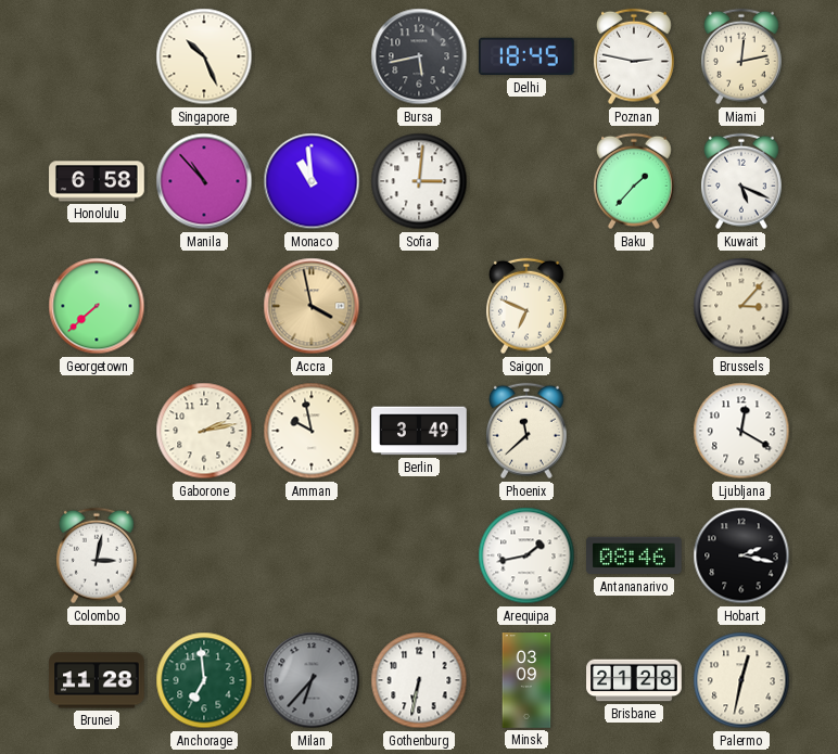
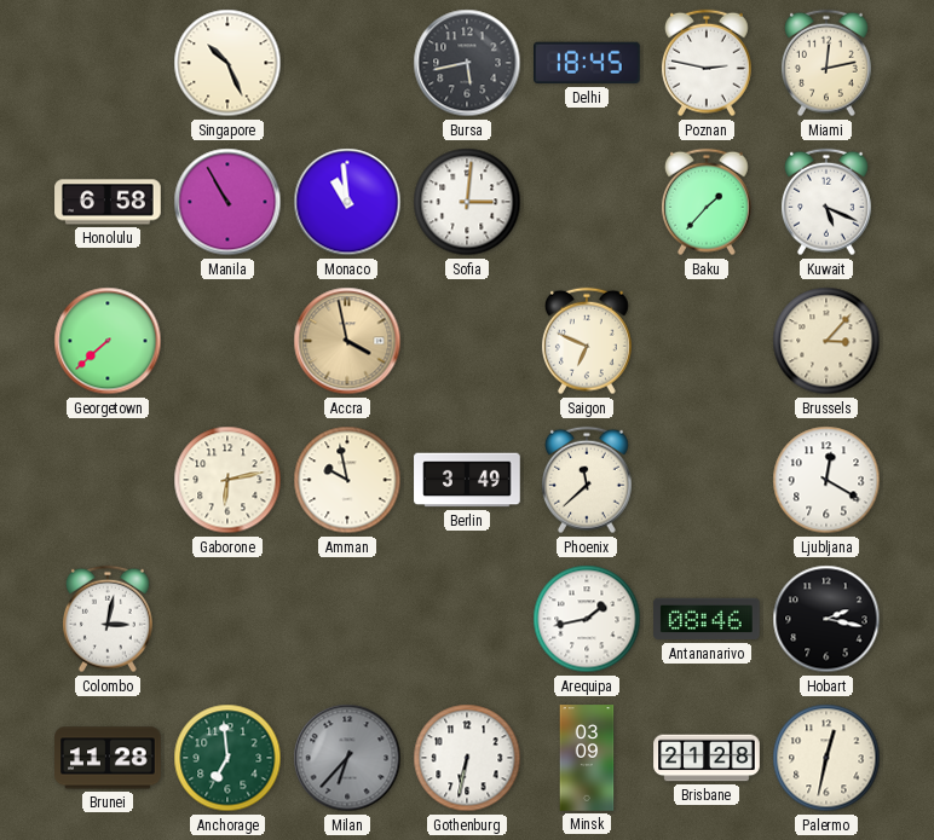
Manila: 10:53 -> 10:55 (227, 202)
Gaborone: 2:13 -> 6:13 (227, 480)
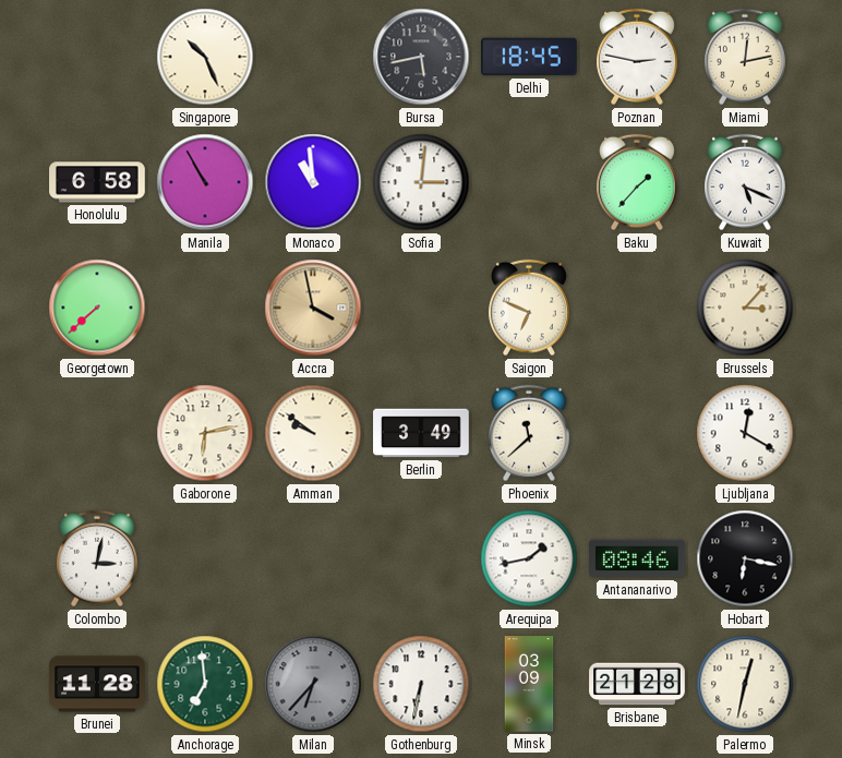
Amman: 9:58 -> 9:51 (313, 433)
Hobart: 2:17 -> 6:17 (745, 558)
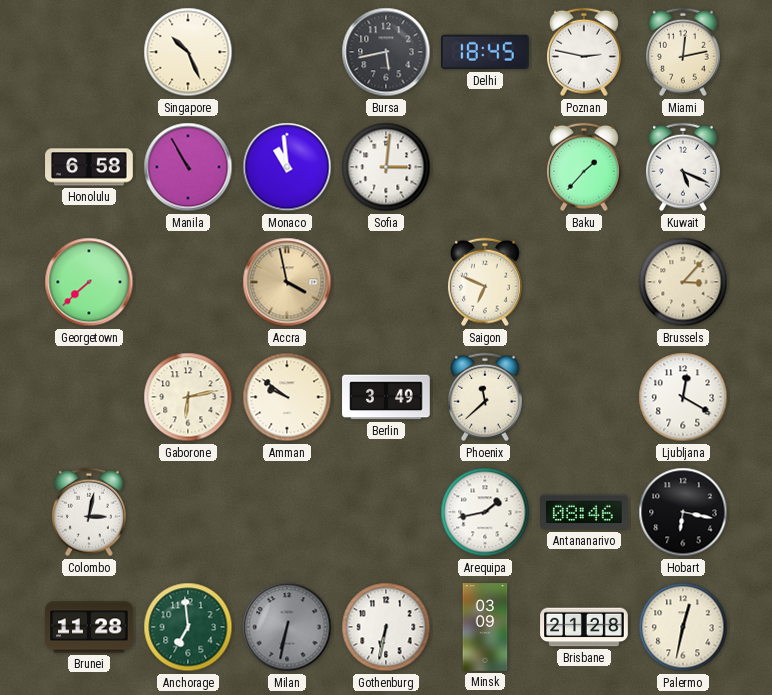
Milan: 6:37 -> 6:32 (287, 627)
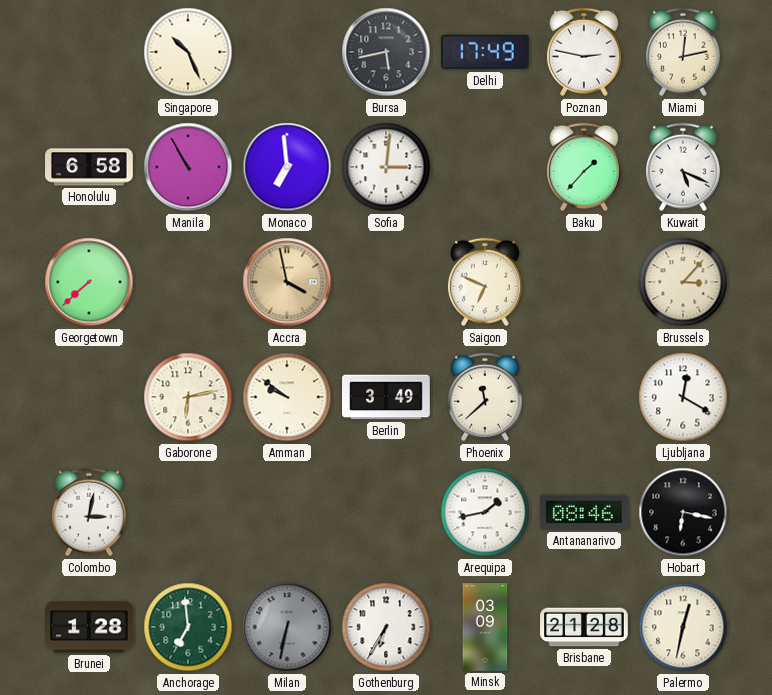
Delhi: 18:45 -> 17:49 (486, 52)
Monaco: 10:59 -> 6:59 (287, 167)
Brunei: 11:28 -> 1:28 (89, 627)
Gothenburg: 6:32 -> 6:35 (386, 627)
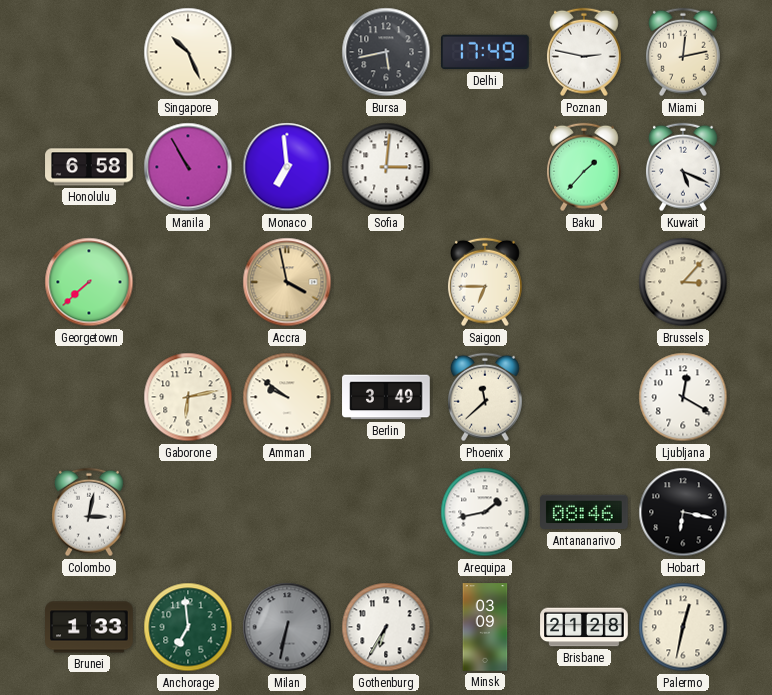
Saigon: 6:49 -> 6:45 (485, 282)
Brunei: 1:28 -> 1:33 (89, 627)
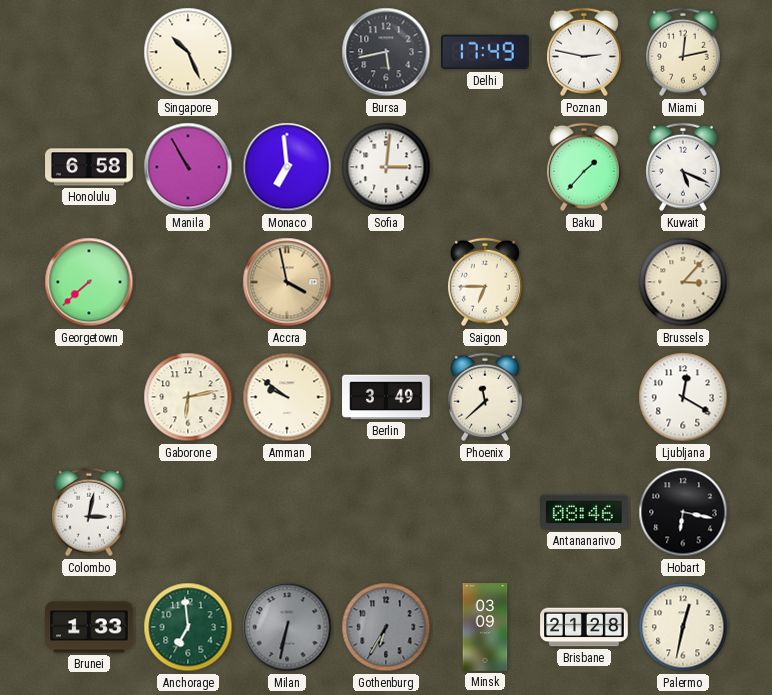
Arequipa: 1:43 -> none (485, 512)
Gothenburg dial: white -> grey (386, 627)
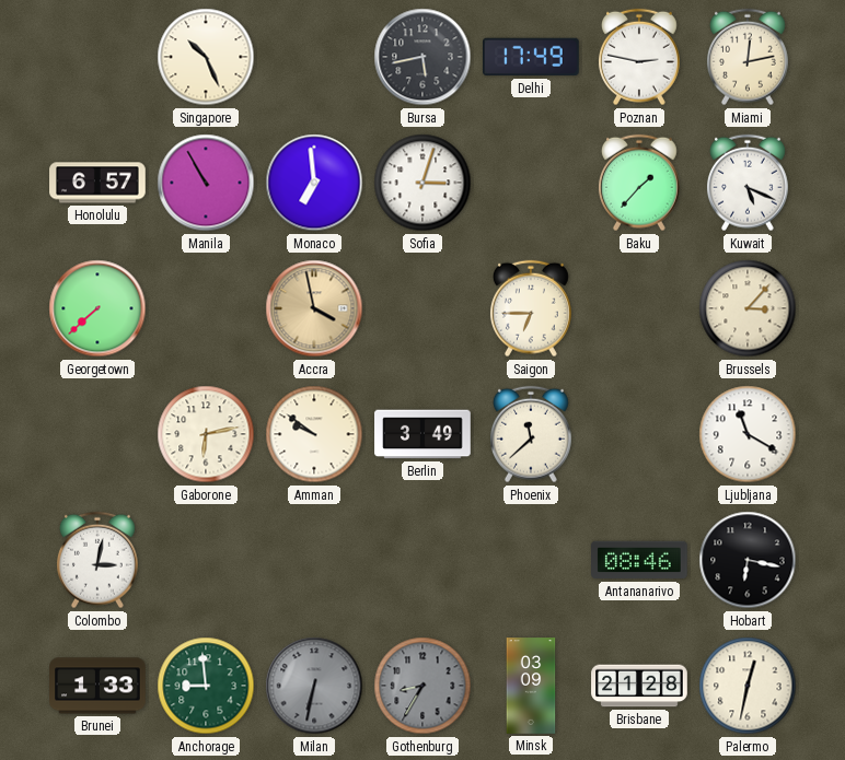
Honolulu: 6:58 -> 6:57 (97, 183)
Sofia: 3:01 -> 3:03 (422, 183)
Ljubljana: 12:20 -> 11:20 (748, 434)
Anchorage: 6:59 -> 8:59 (206, 686)
Gothenburg: 6:35 -> 8:35 (422, 686)
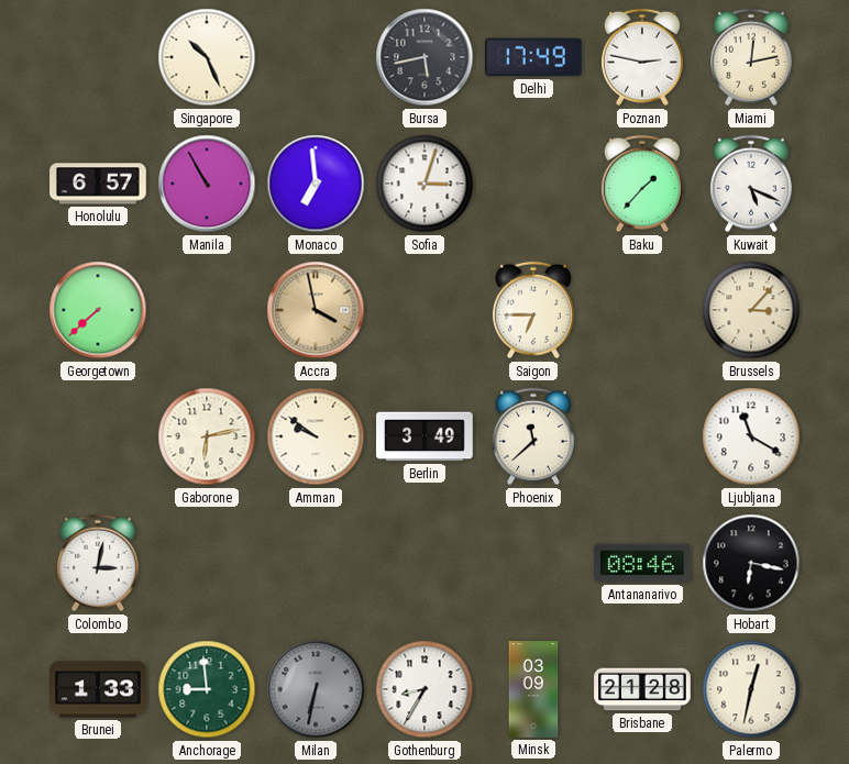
Gothenburg dial: grey -> white (424, 689)
